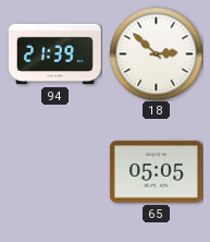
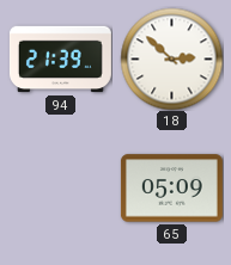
65: 05:05 -> 05:09 (171, 189)
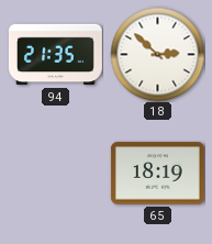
94: 21:39 -> 21:35 (55, 55)
65: 05:09 -> 18:19 (157, 174)
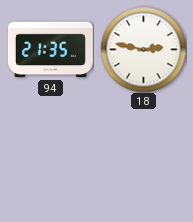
18: 2:52 -> 2:47 (143, 49)
65: 18:19 -> none (157, 174)
